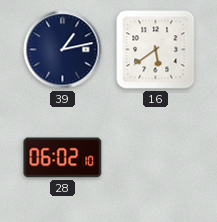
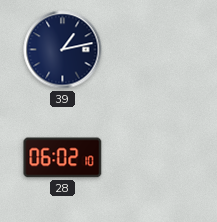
16: 5:39 -> none (156, 50)
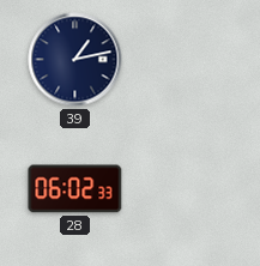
28: 06:02:10 -> 06:02:33 (75, 189)
